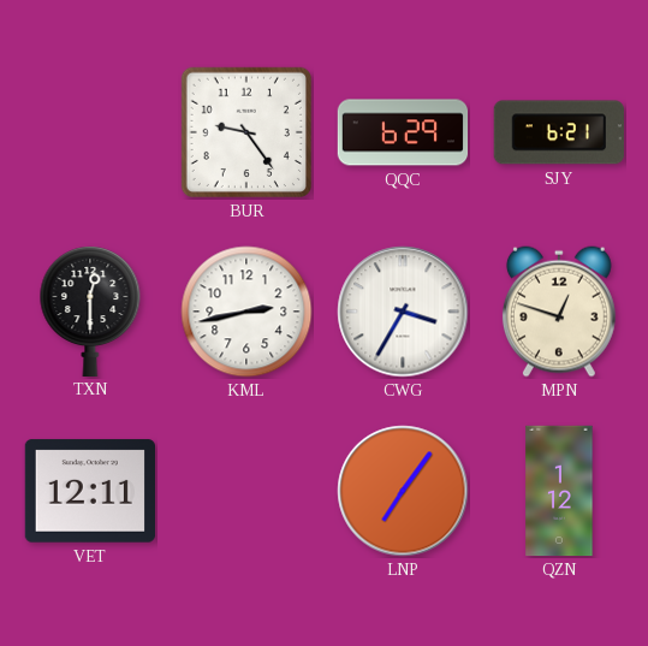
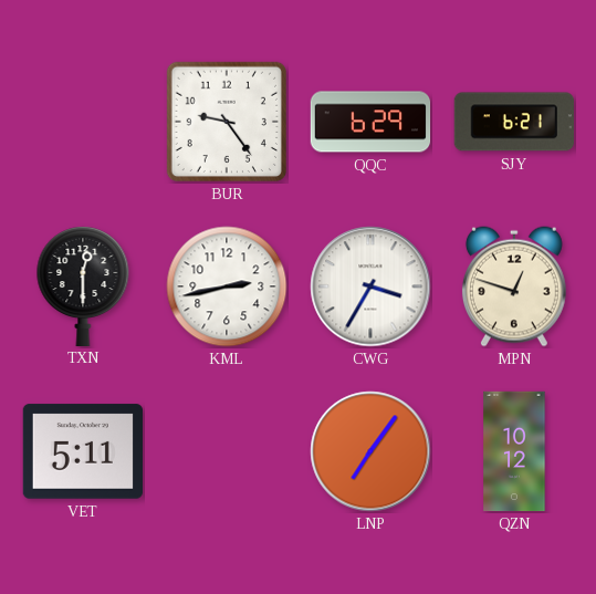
VET: 12:11 -> 5:11 (82, 451)
QZN: 1:12 -> 10:12 (514, 451)
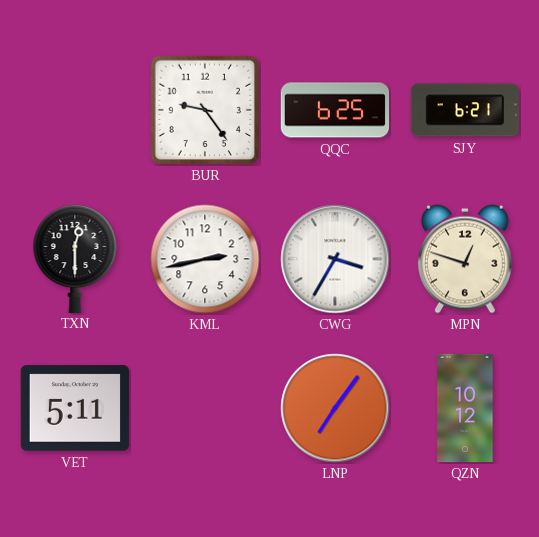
QQC: 6:29 -> 6:25 (335, 110)
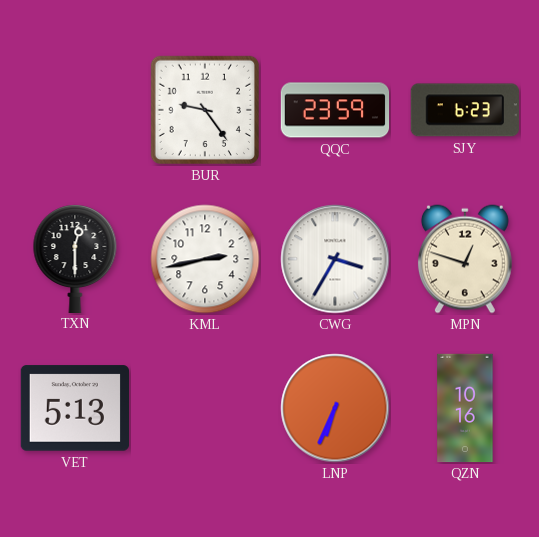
QQC: 6:25 -> 23:59 (335, 110)
SJY: 6:21 -> 6:23 (465, 110)
VET: 5:11 -> 5:13 (74, 408)
LNP: 7:06 -> 6:34 (335, 408)
QZN: 10:12 -> 10:16 (465, 408)
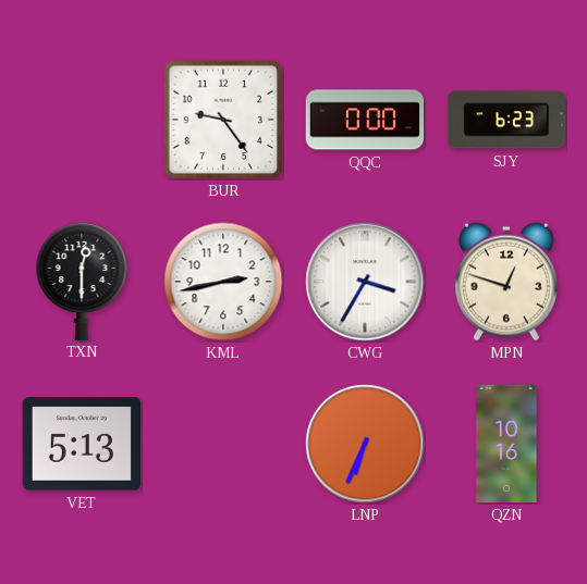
QQC: 23:59 -> 0:00 (365, 120)
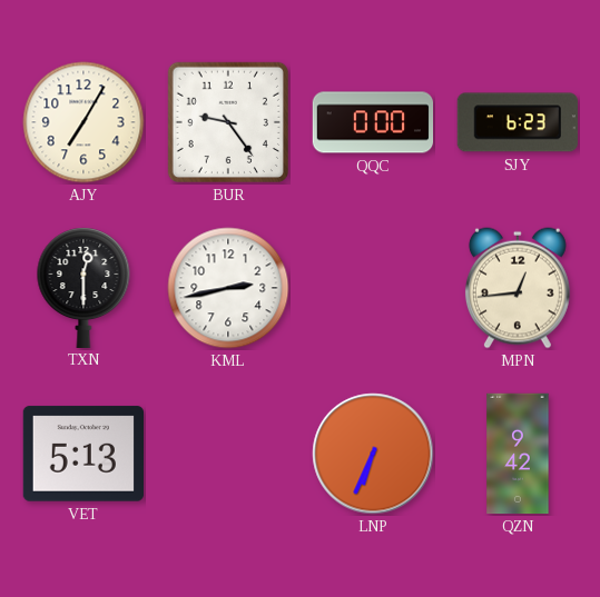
AJY: none -> 7:05 (83, 122)
CWG: 3:35 -> none (365, 282)
MPN: 12:48 -> 12:44 (518, 288)
QZN: 10:16 -> 9:42 (518, 454)
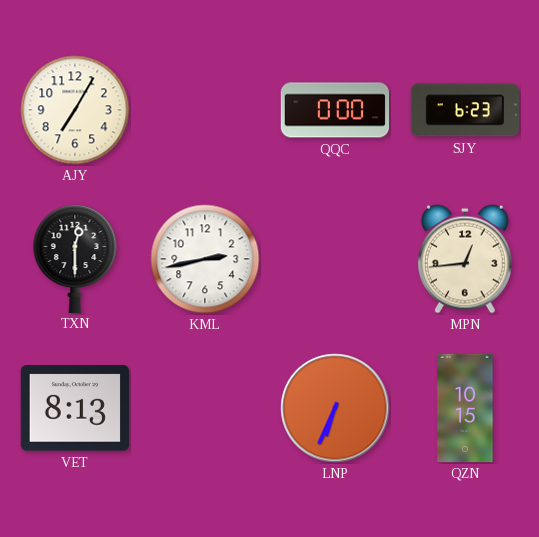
BUR: 9:24 -> none (228, 122)
VET: 5:13 -> 8:13 (74, 408)
QZN: 9:42 -> 10:15 (465, 408)
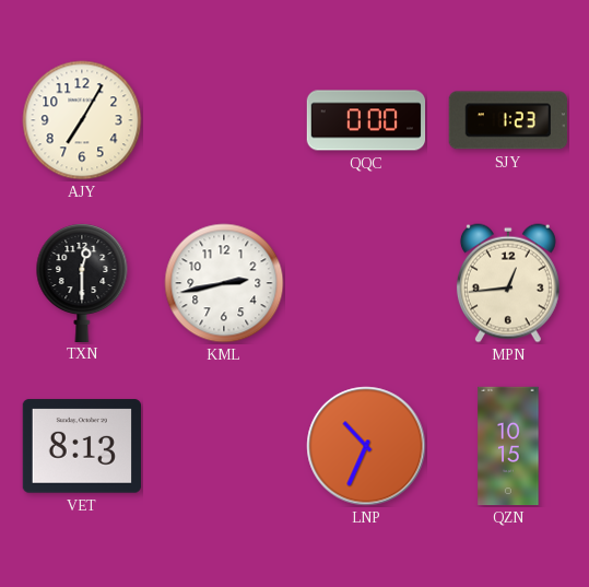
SJY: 6:23 -> 1:23 (508, 120)
LNP: 6:34 -> 10:34 (366, 446)
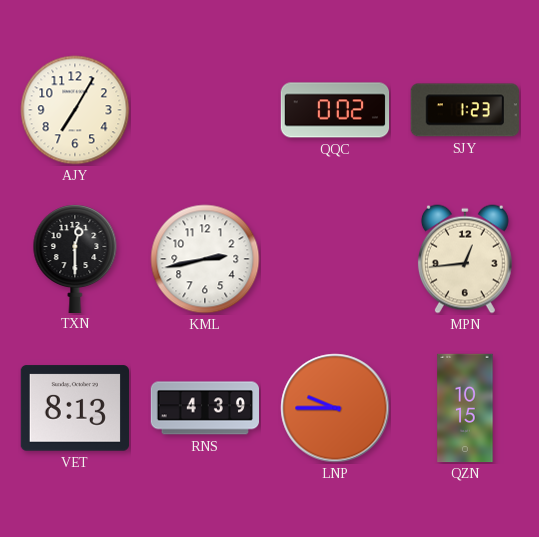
QQC: 0:00 -> 0:02 (335, 110)
RNS: none -> 4:39 (204, 408)
LNP: 10:34 -> 9:45 (335, 408)
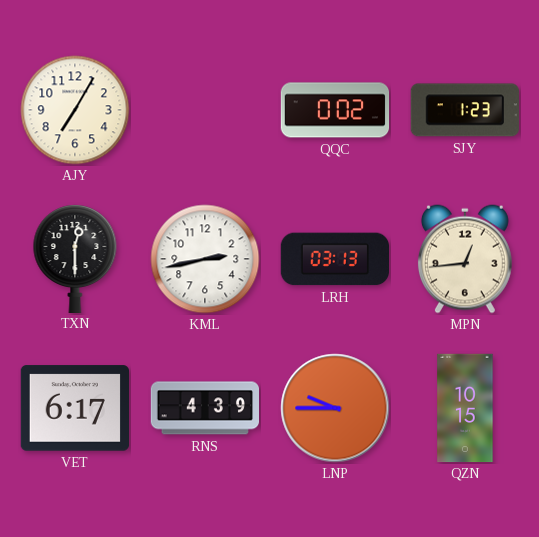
LRH: none -> 03:13 (334, 259)
VET: 8:13 -> 6:17 (74, 408)
